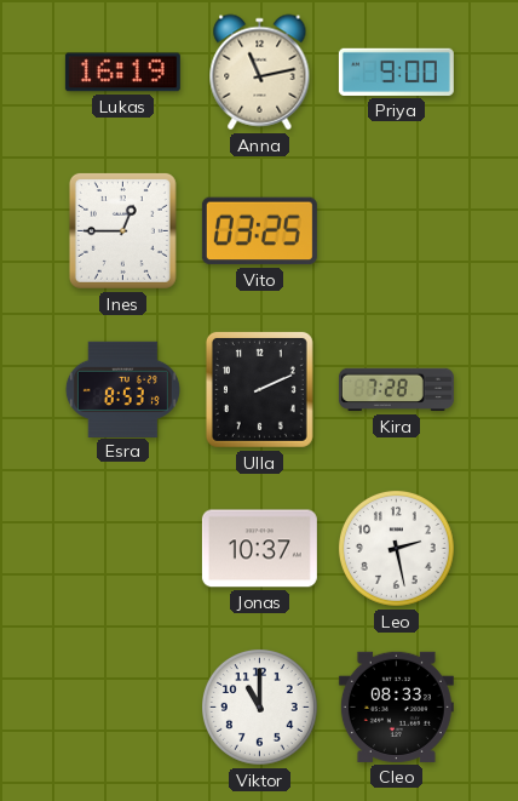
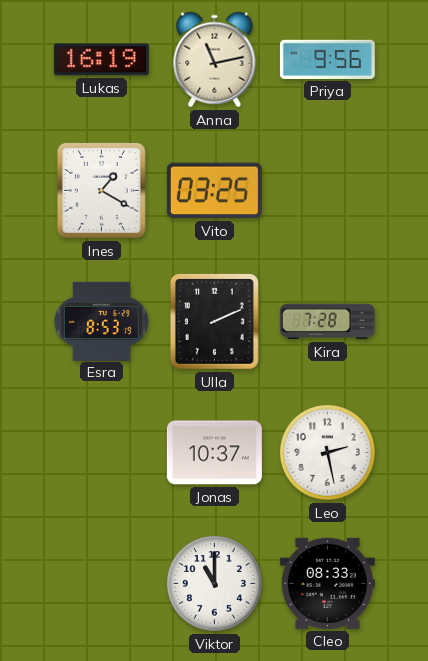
Priya: 9:00 -> 9:56 (327, 59)
Ines: 12:45 -> 1:20 (101, 190)
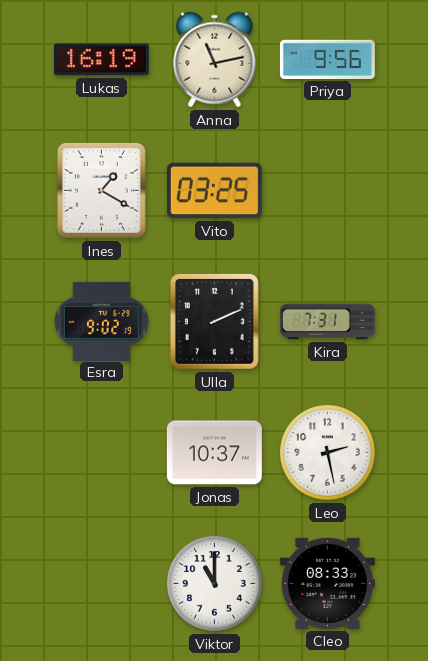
Esra: 8:53 -> 9:02 (101, 321)
Kira: 7:28 -> 7:31 (327, 322)
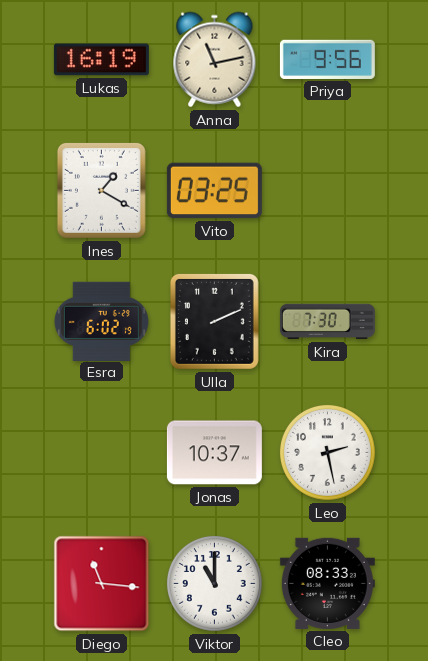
Esra: 9:02 -> 6:02 (101, 321)
Kira: 7:31 -> 7:30 (327, 322)
Diego: none -> 11:16 (102, 584)
